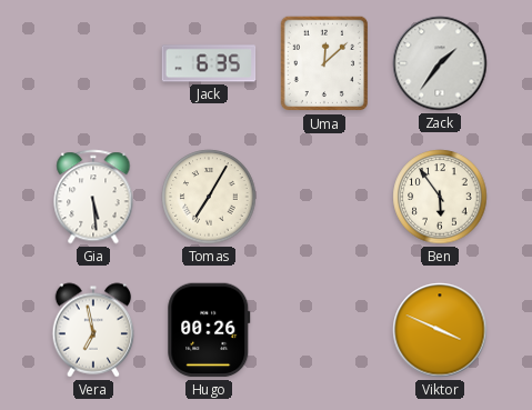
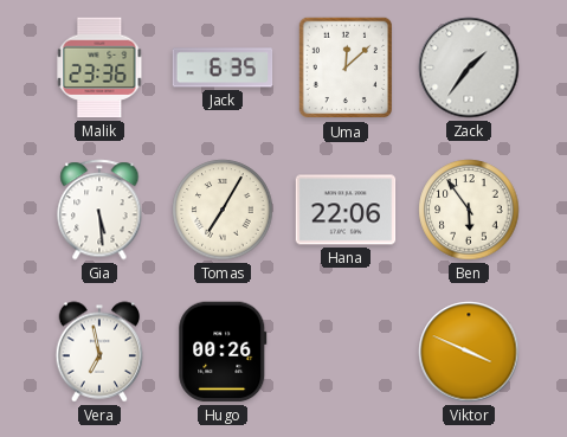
Malik: none -> 23:36 (99, 68)
Hana: none -> 22:06 (346, 210)
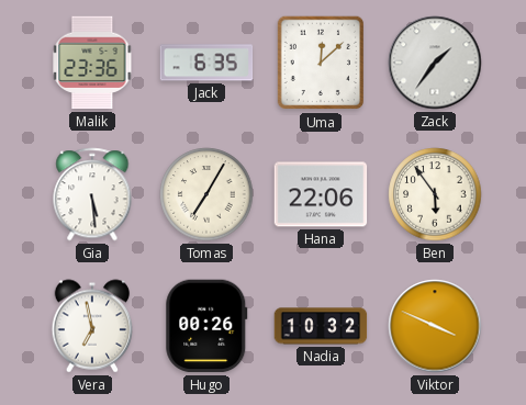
Nadia: none -> 10:32 (321, 326)
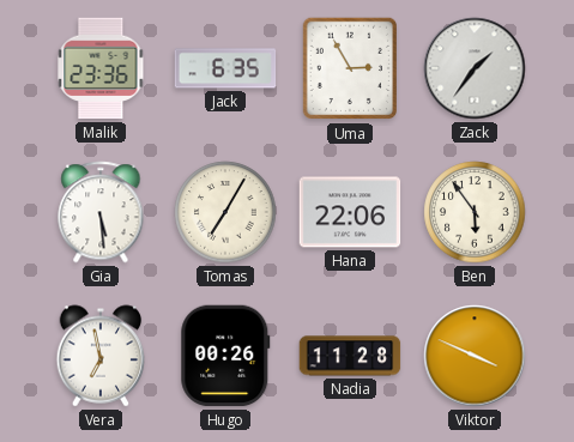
Uma: 12:08 -> 2:55 (349, 68)
Nadia: 10:32 -> 11:28 (350, 356)
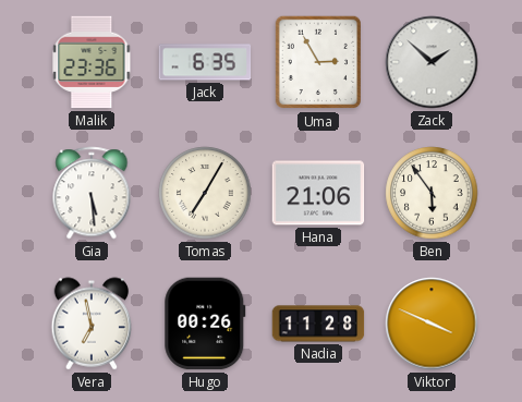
Zack: 1:36 -> 1:52 (432, 62)
Hana: 22:06 -> 21:06 (318, 193)
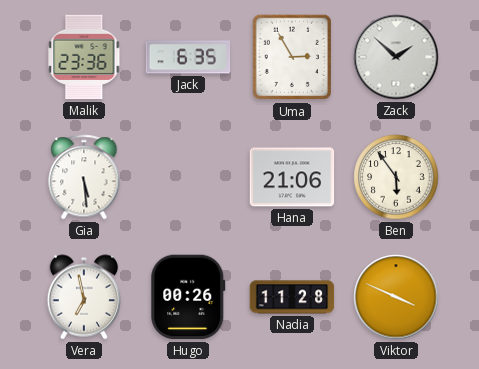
Tomas: 7:05 -> none (205, 193)
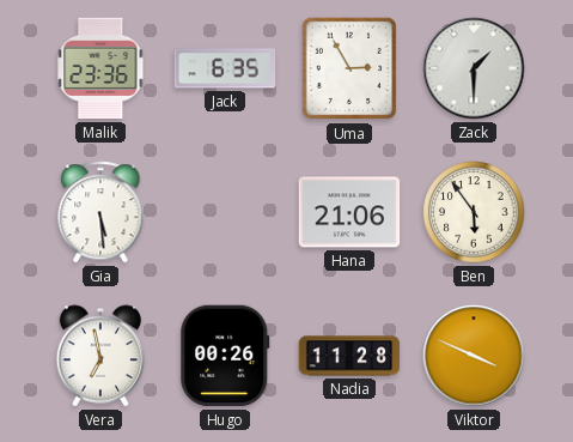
Zack: 1:52 -> 1:30 (474, 68)
